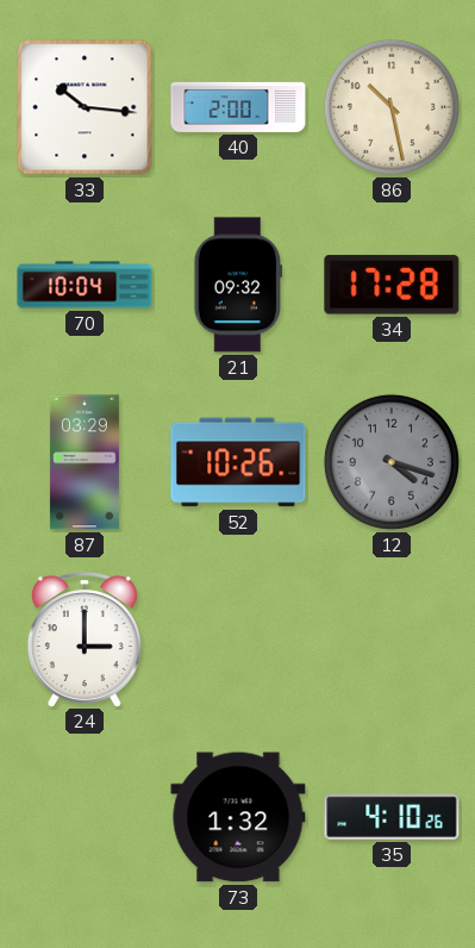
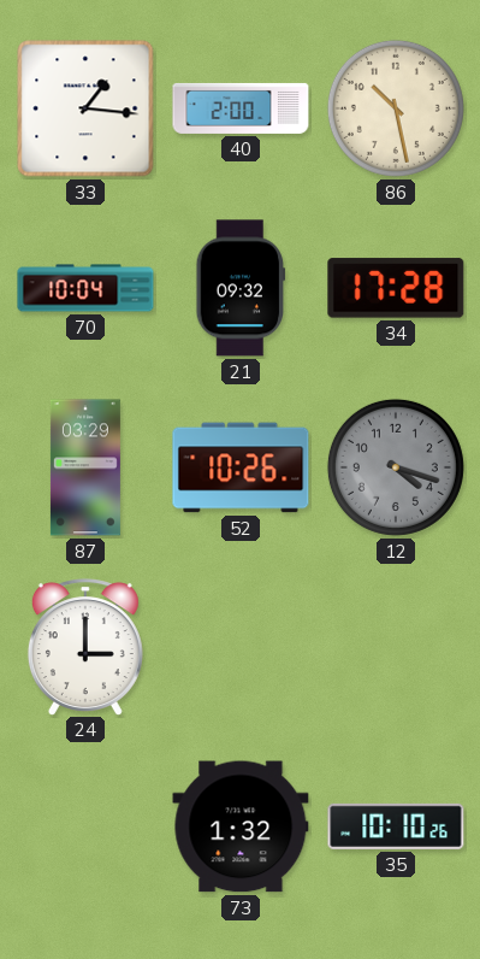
33: 10:16 -> 1:16 (85, 108)
35: 4:10 -> 10:10 (396, 826)
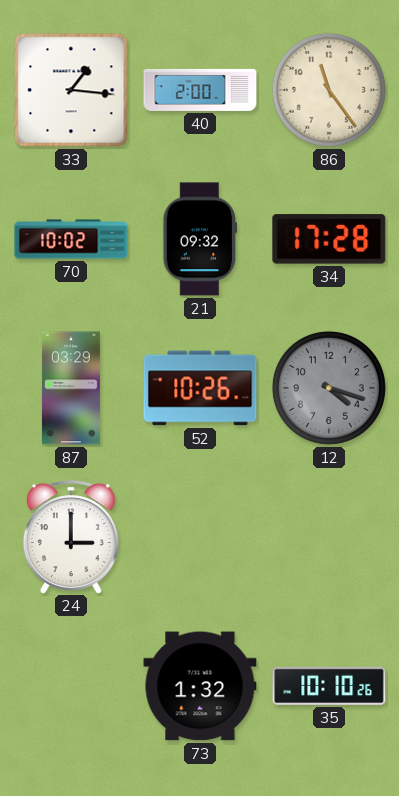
86: 10:28 -> 11:24 (329, 90)
70: 10:04 -> 10:02 (71, 239)
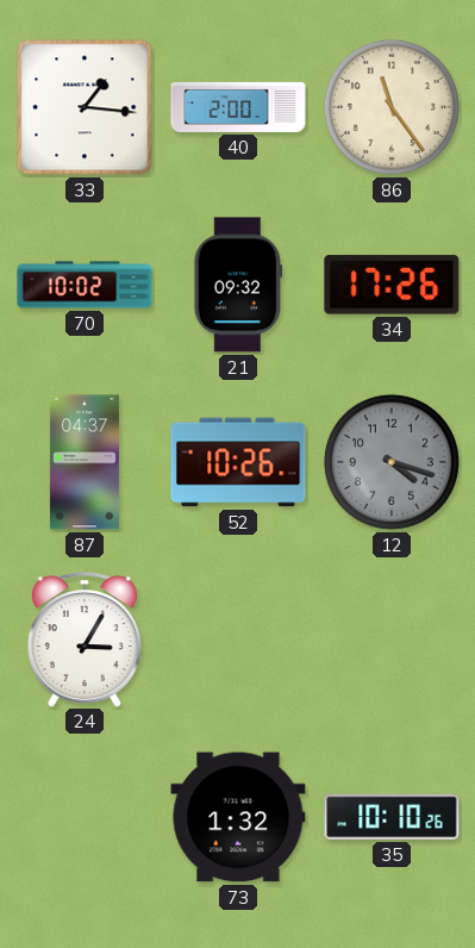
34: 17:28 -> 17:26 (392, 285)
87: 03:29 -> 04:37 (85, 462)
24: 3:00 -> 3:05 (85, 640)
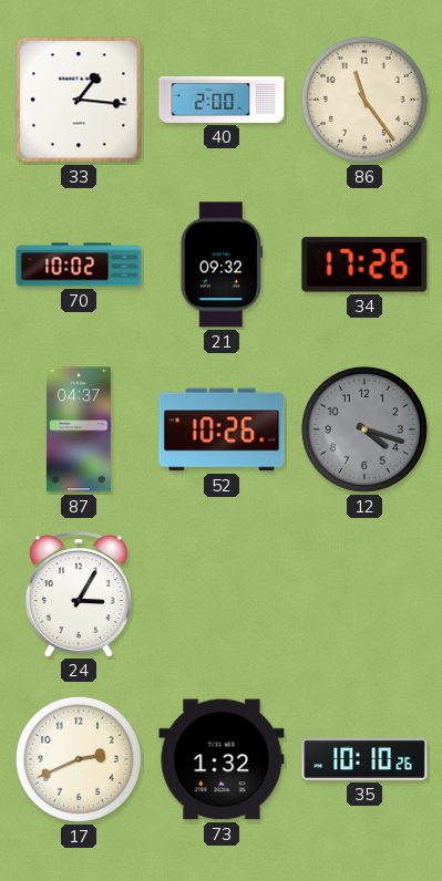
17: none -> 2:41 (79, 759)
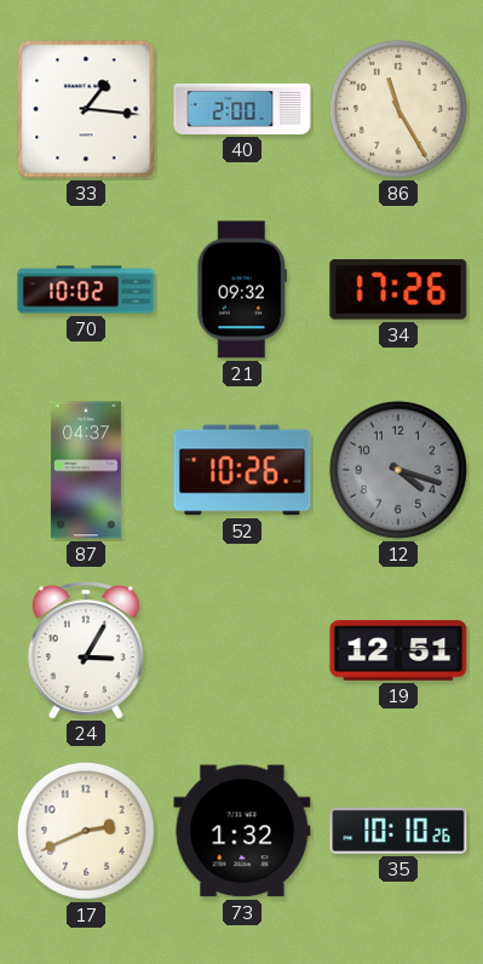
86: 11:24 -> 11:25 (398, 109)
19: none -> 12:51 (398, 650)
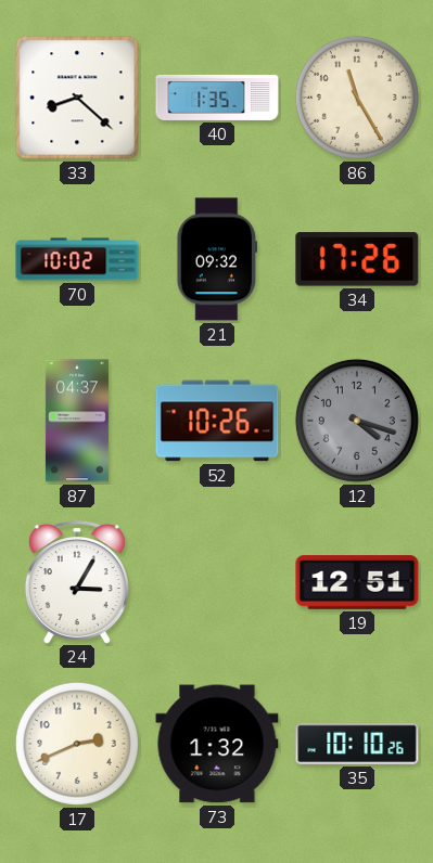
33: 1:16 -> 8:22 (77, 98)
40: 2:00 -> 1:35 (217, 98)
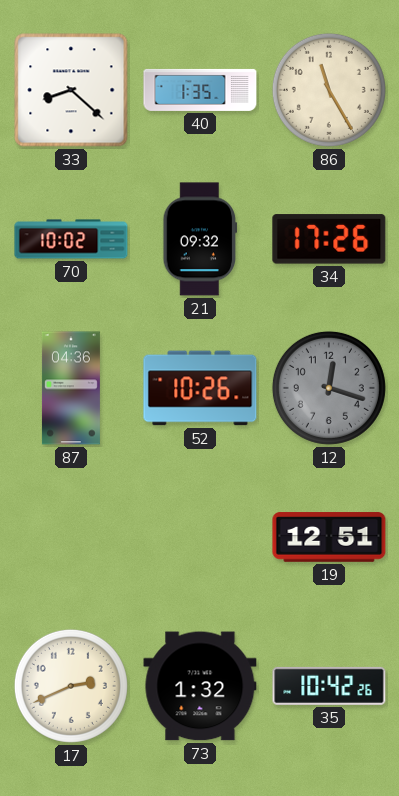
87: 04:37 -> 04:36 (71, 388)
12: 4:18 -> 12:18 (329, 388)
24: 3:05 -> none (77, 582)
35: 10:10 -> 10:42 (329, 686)
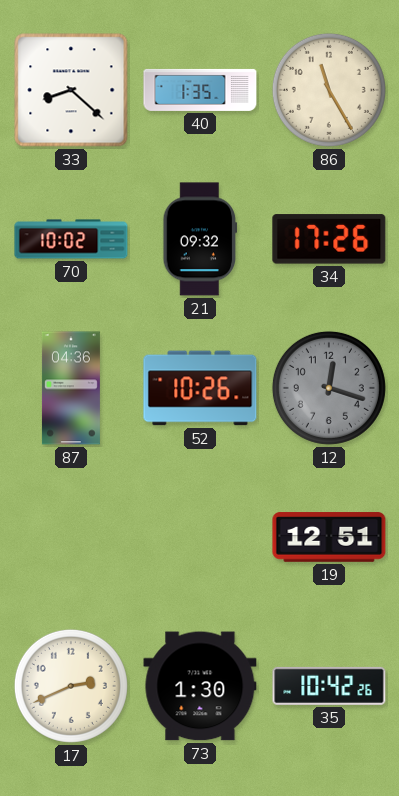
73: 1:32 -> 1:30 (200, 686)
